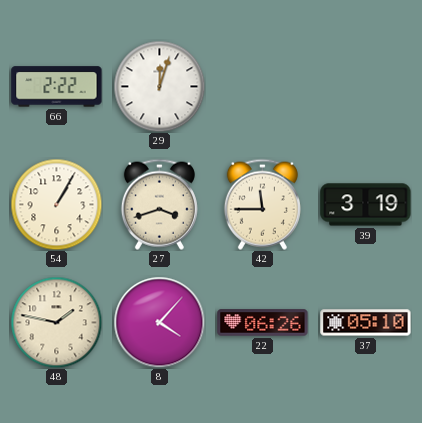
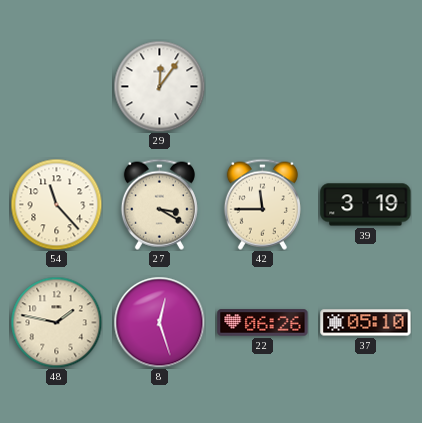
66: 2:22 -> none (57, 87)
29: 12:03 -> 12:06 (159, 86)
54: 1:05 -> 11:23 (56, 204)
27: 3:42 -> 3:20 (159, 204)
8: 4:07 -> 12:27 (159, 322)
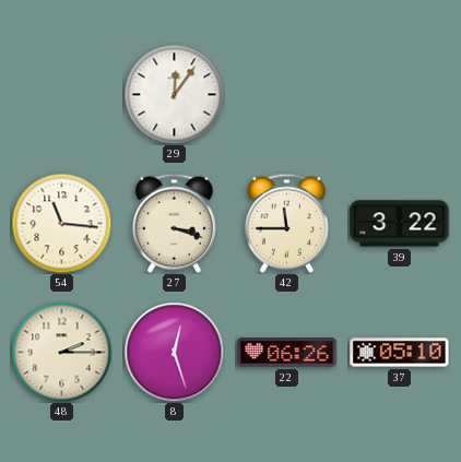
54: 11:23 -> 11:16 (61, 223)
27: 3:20 -> 3:18 (174, 223)
39: 3:19 -> 3:22 (400, 224)
48: 1:47 -> 2:15 (61, 352)
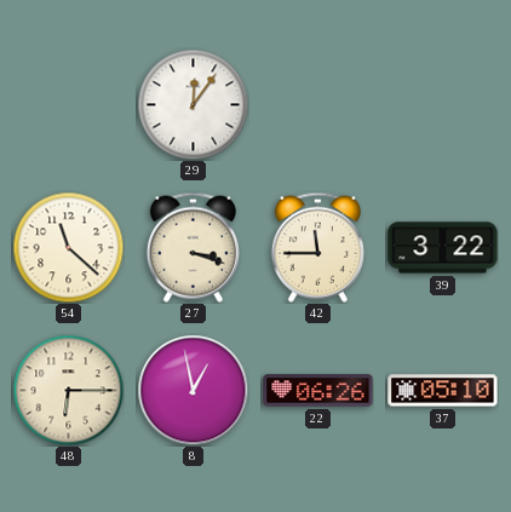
54: 11:16 -> 11:22 (68, 247)
48: 2:15 -> 6:15 (68, 390)
8: 12:27 -> 12:58 (193, 390)
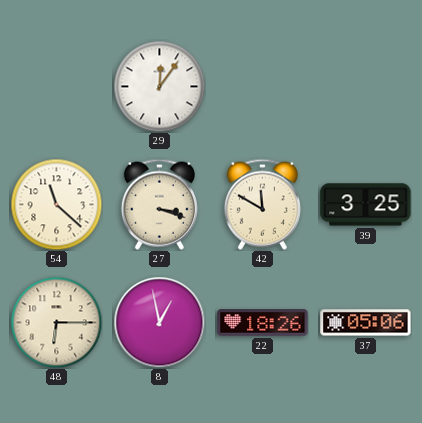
42: 11:45 -> 11:50 (262, 204)
39: 3:22 -> 3:25 (366, 205)
22: 06:26 -> 18:26 (263, 323)
37: 05:10 -> 05:06 (366, 323)
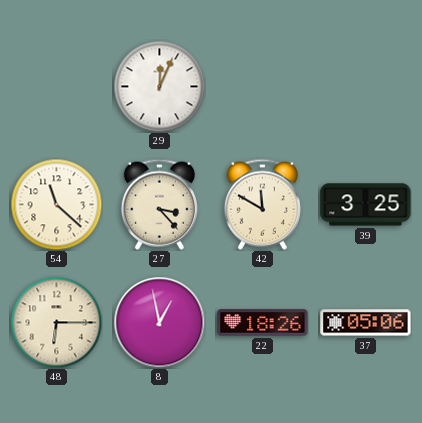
29: 12:06 -> 12:04 (159, 86)
27: 3:18 -> 3:23 (159, 204)
